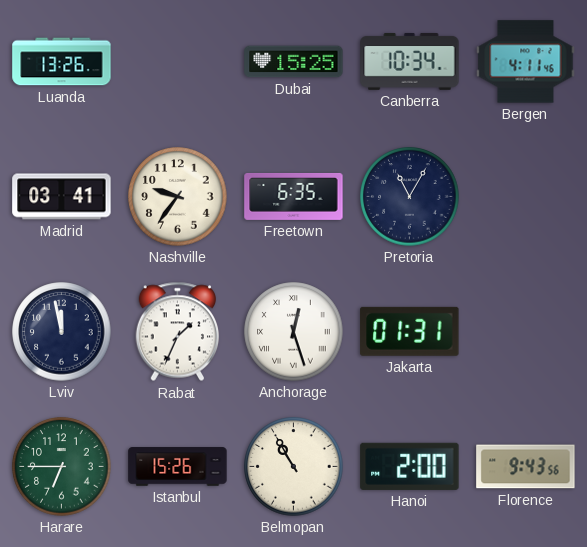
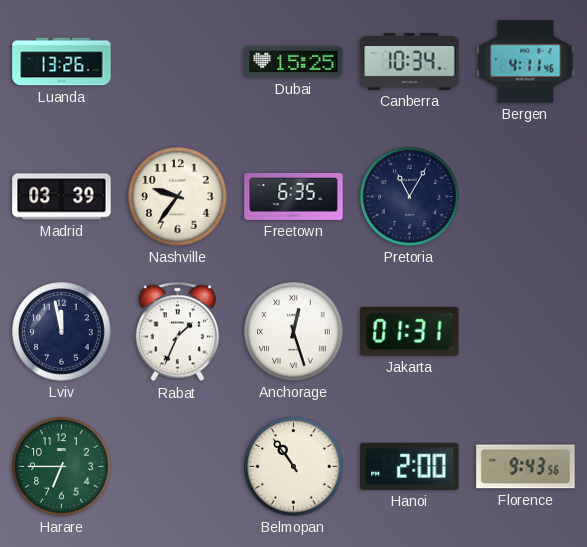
Madrid: 03:41 -> 03:39 (62, 197)
Istanbul: 15:26 -> none (178, 467)
Belmopan: 10:55 -> 10:54 (294, 467)
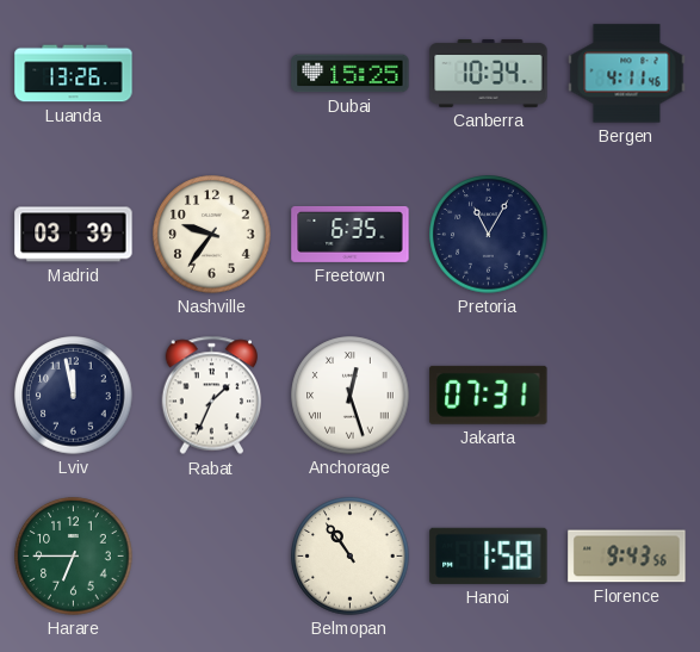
Jakarta: 01:31 -> 07:31 (489, 395)
Hanoi: 2:00 -> 1:58 (489, 555)
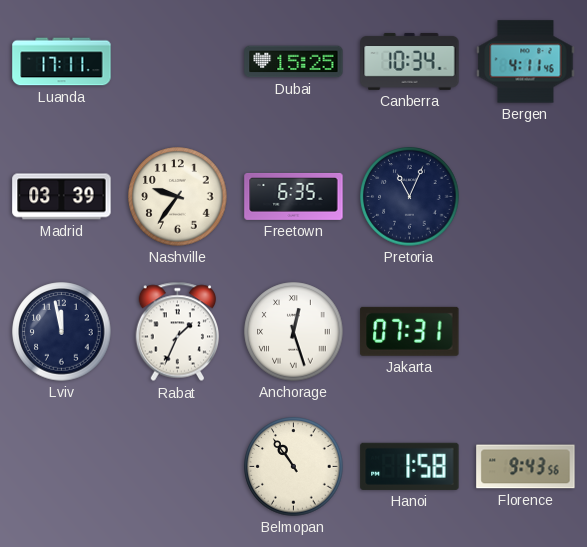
Luanda: 13:26 -> 17:11 (62, 62)
Pretoria: 11:05 -> 11:04 (410, 197)
Harare: 6:45 -> none (74, 557)
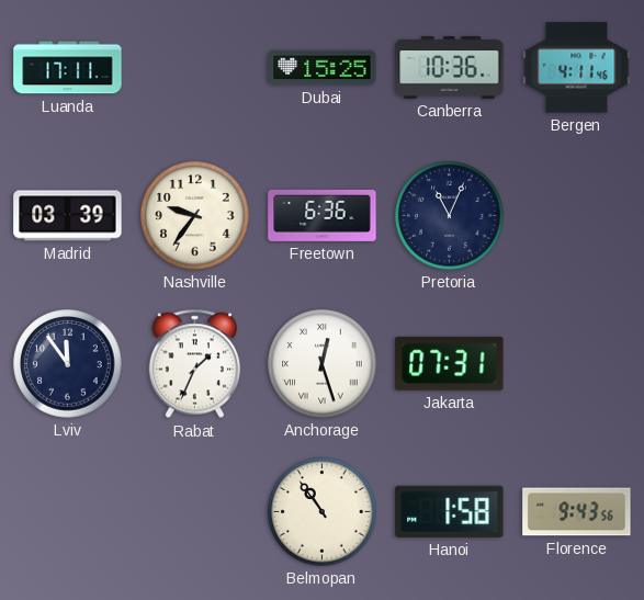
Canberra: 10:34 -> 10:36 (450, 67)
Freetown: 6:35 -> 6:36 (323, 215)
Lviv: 11:58 -> 11:54 (68, 364)
